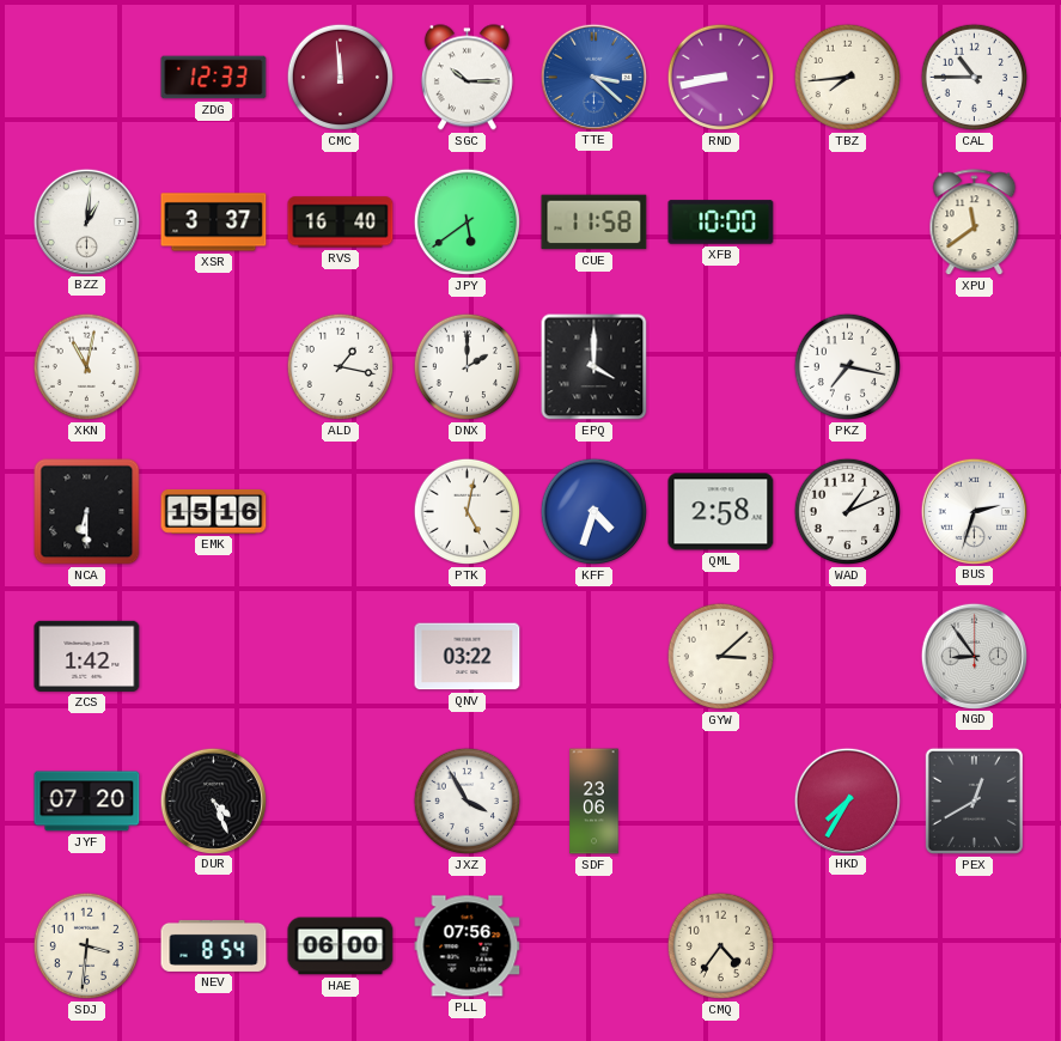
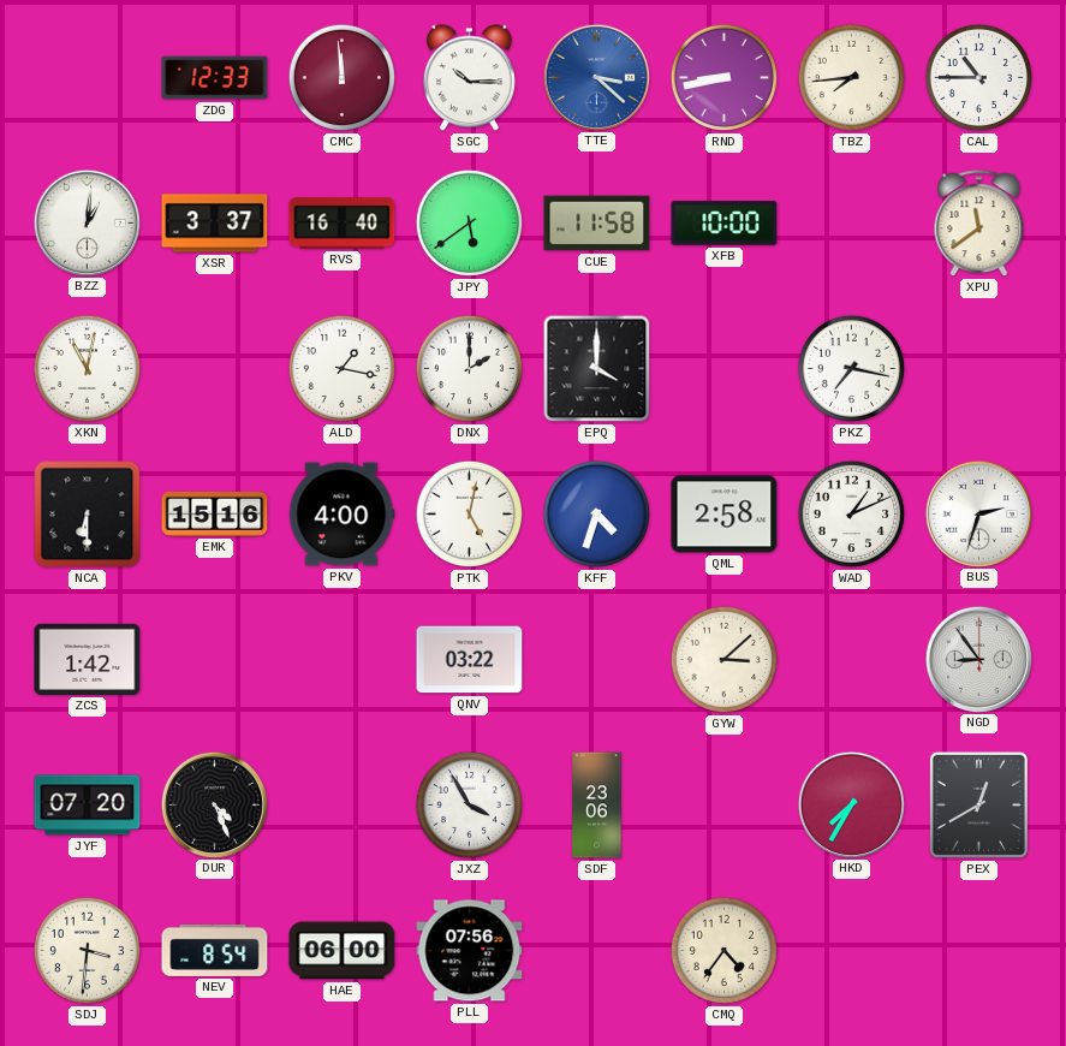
PKV: none -> 4:00 (343, 515)
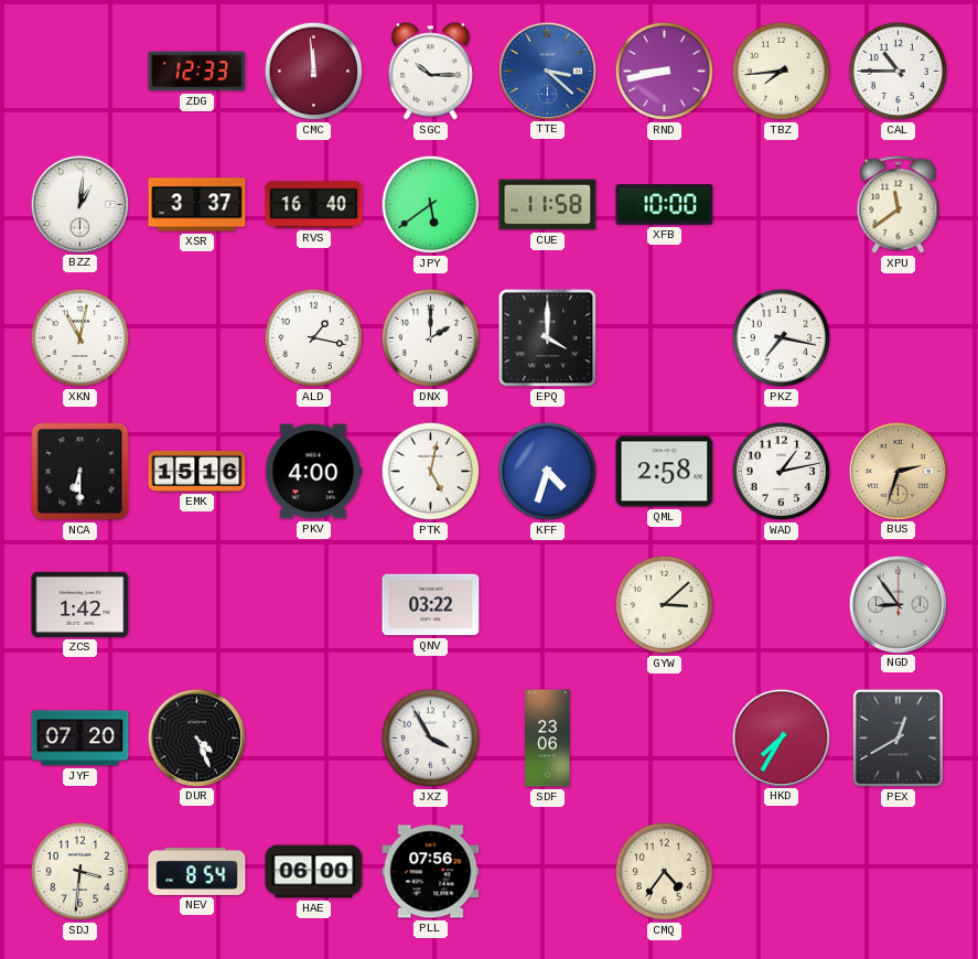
WAD: 1:11 -> 1:13 (782, 472)
BUS dial: white -> champagne (898, 471)
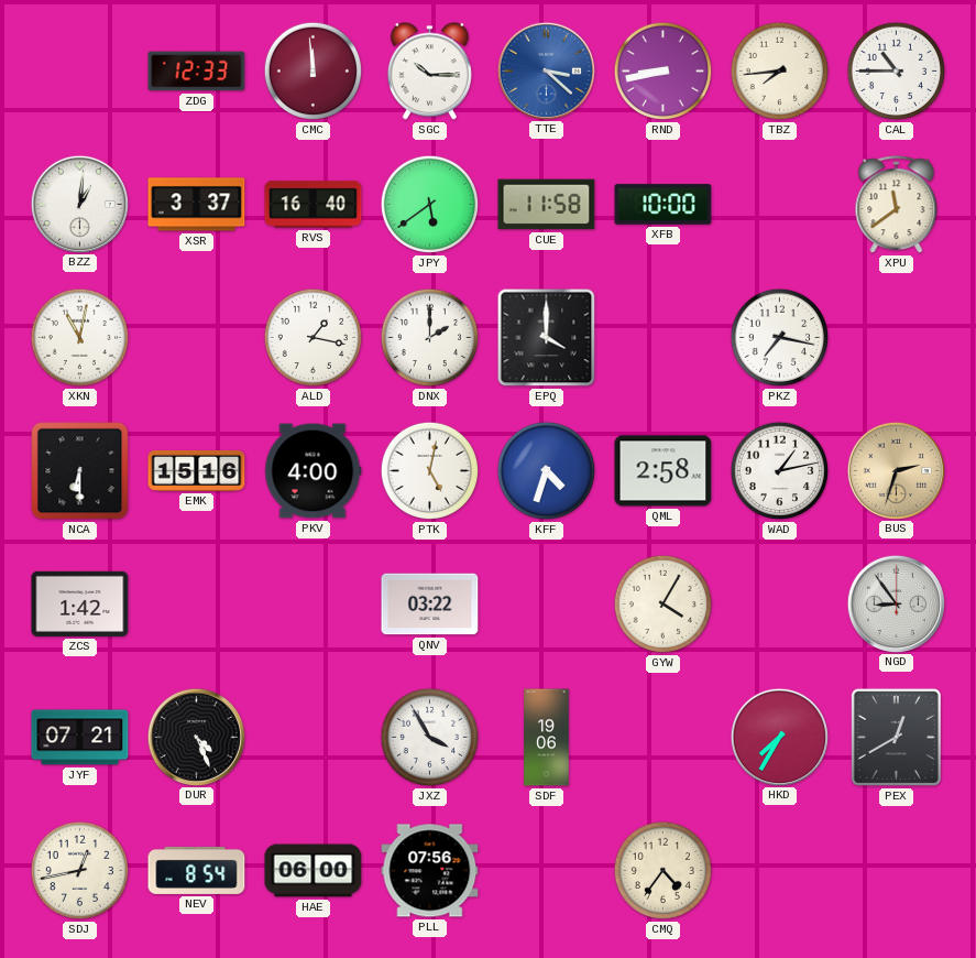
GYW: 3:08 -> 4:05 (664, 605)
JYF: 07:20 -> 07:21 (80, 738)
SDF: 23:06 -> 19:06 (547, 738)
SDJ: 3:31 -> 12:43 (80, 871)
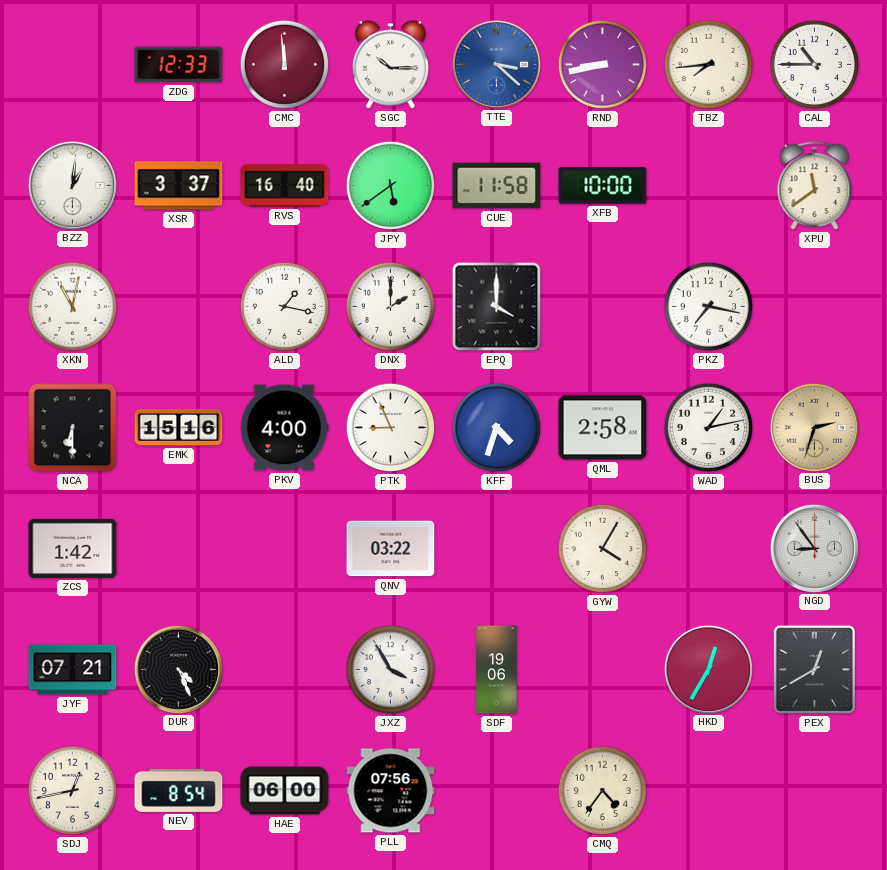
PTK: 5:02 -> 8:56 (391, 428)
HKD: 7:35 -> 12:35 (708, 669)
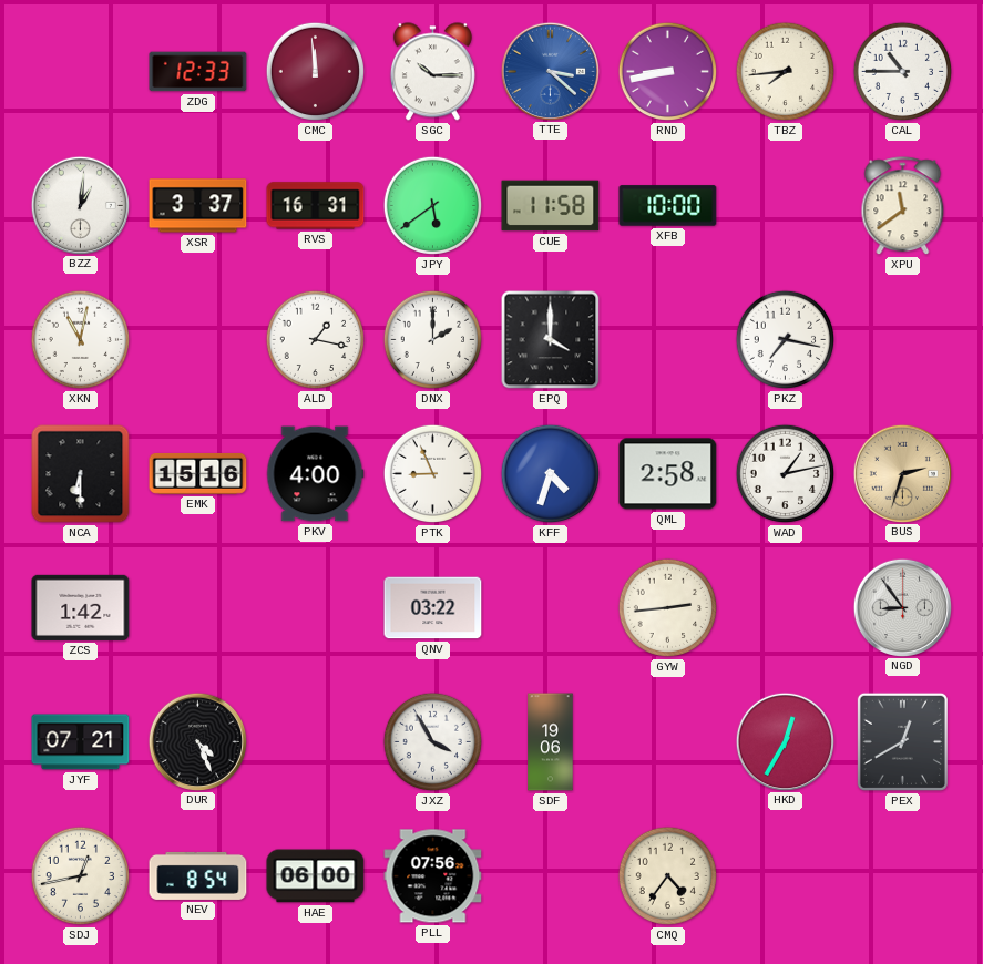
RVS: 16:40 -> 16:31 (316, 206)
GYW: 4:05 -> 2:44 (668, 608)
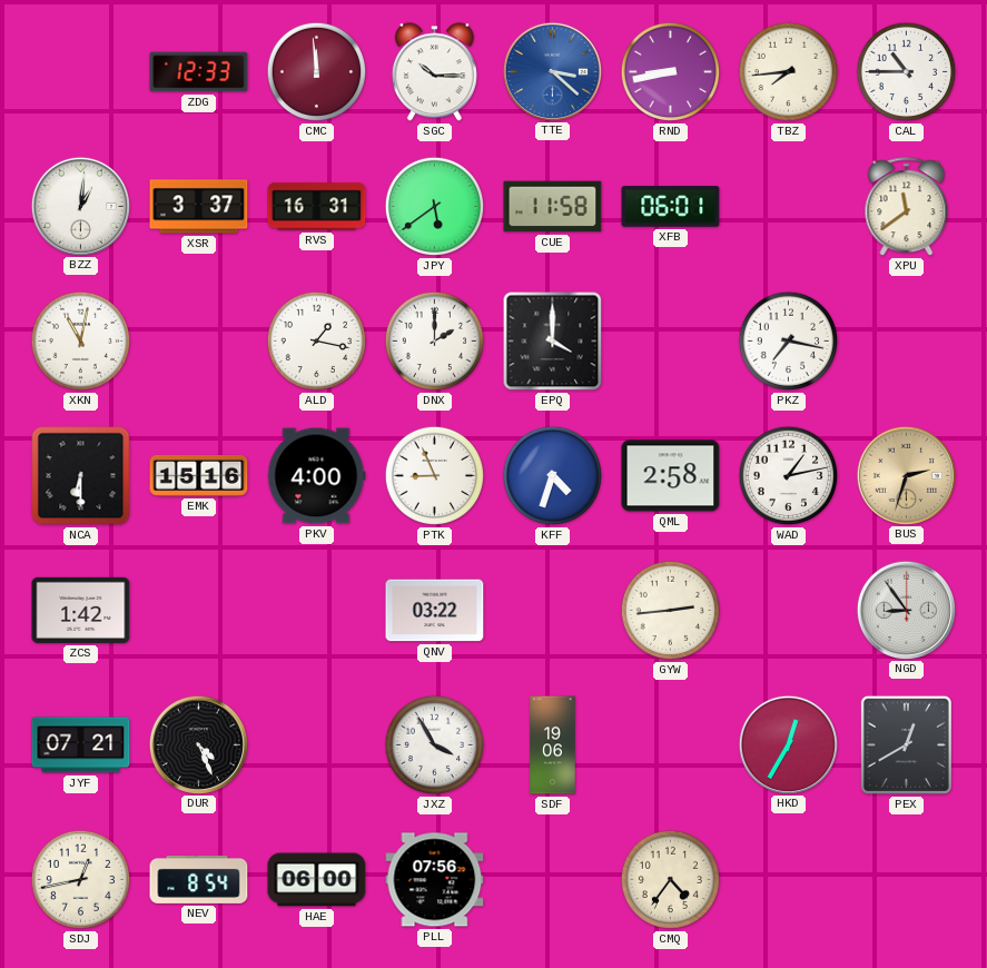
XFB: 10:00 -> 06:01 (671, 207)
